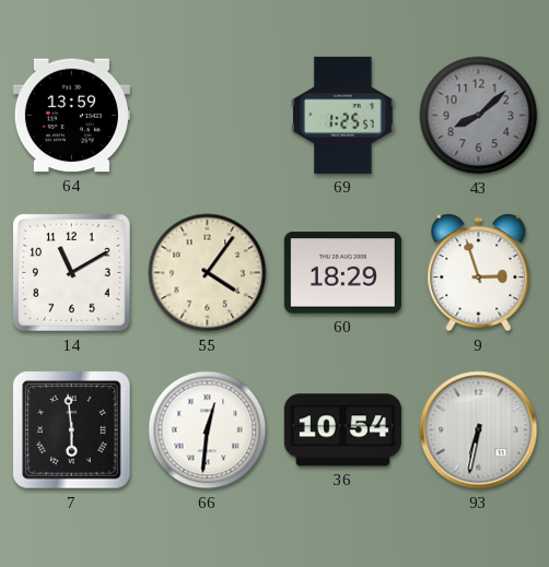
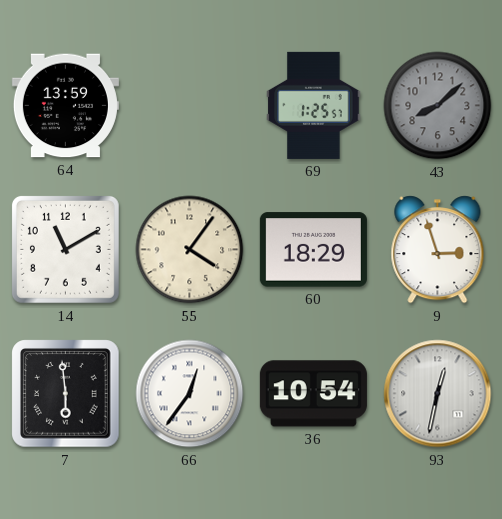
66: 12:31 -> 12:36 (190, 394)
93: 6:32 -> 12:32 (438, 394)
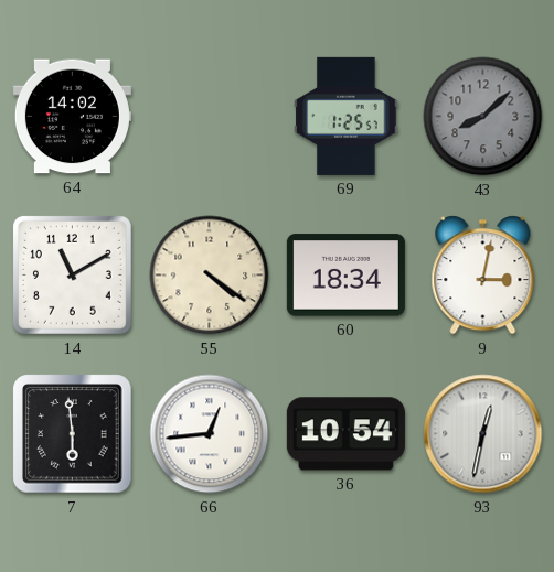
64: 13:59 -> 14:02 (72, 117)
55: 4:06 -> 4:21 (210, 276)
60: 18:29 -> 18:34 (345, 276)
9: 2:57 -> 3:02 (483, 276)
66: 12:36 -> 12:44 (210, 434)
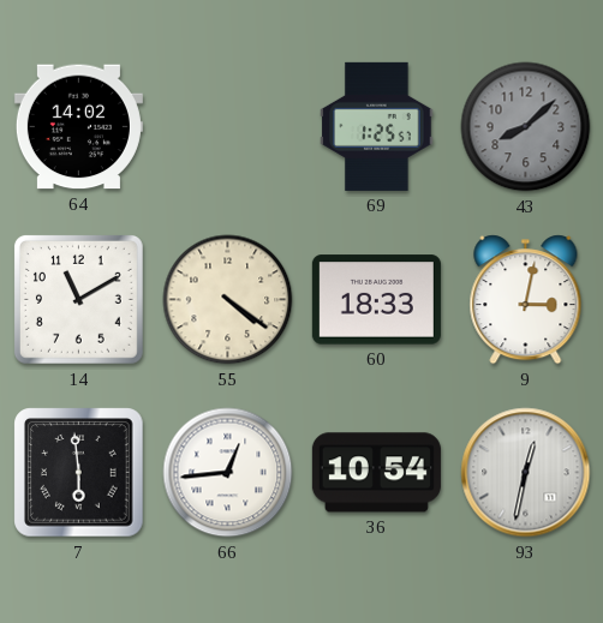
60: 18:34 -> 18:33 (376, 300)
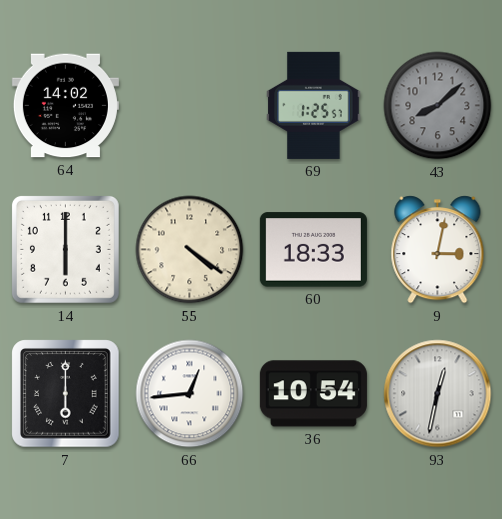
14: 11:10 -> 6:00 (65, 249)
7: 5:59 -> 6:00 (66, 394)
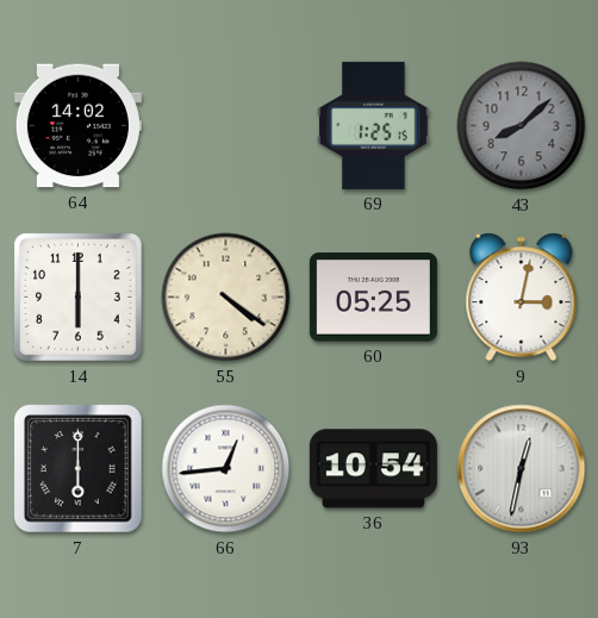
69: 1:25:57 -> 1:25:15 (374, 125)
60: 18:33 -> 05:25 (373, 298)
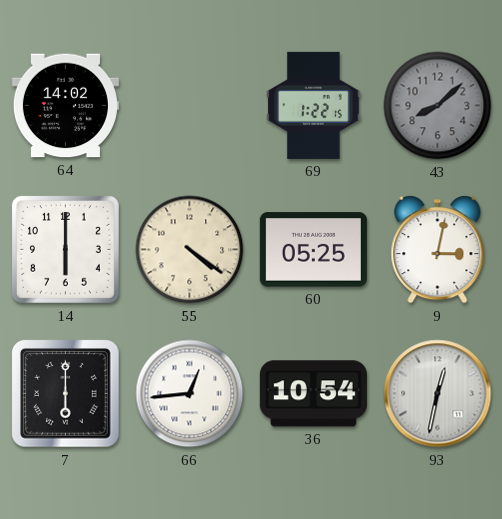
69: 1:25 -> 1:22 (314, 105)
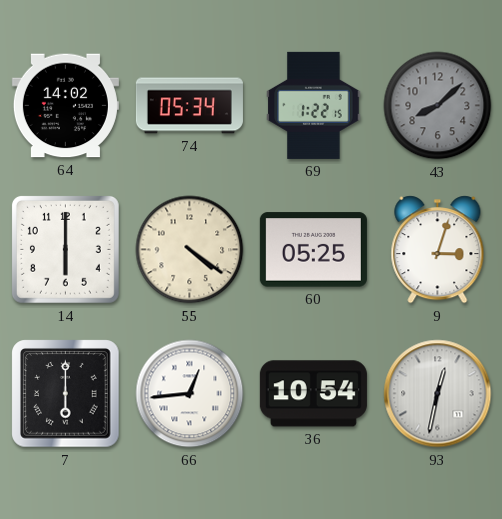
74: none -> 05:34 (189, 106)
9: 3:02 -> 3:03 (438, 250)
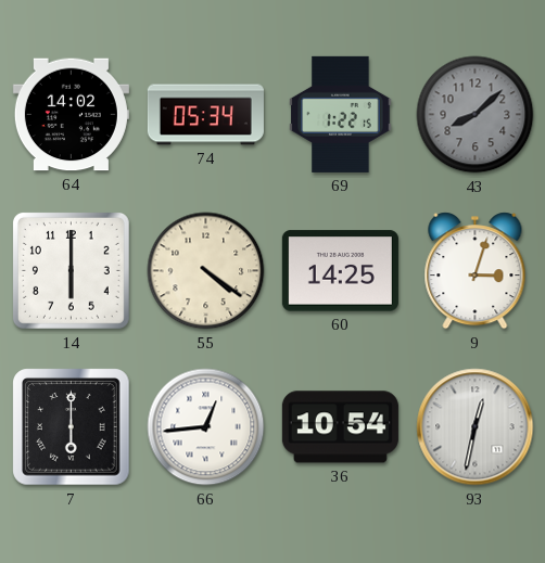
60: 05:25 -> 14:25 (340, 271)
